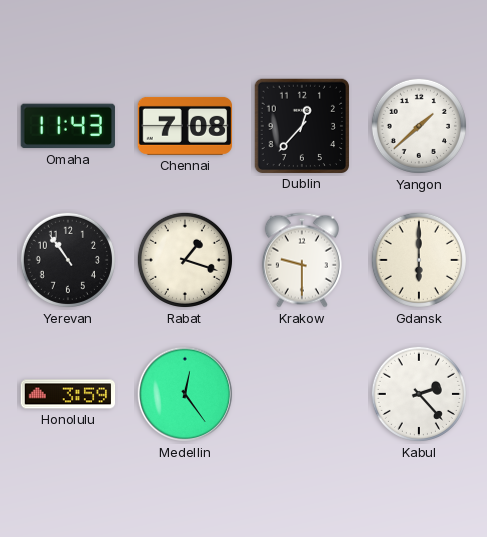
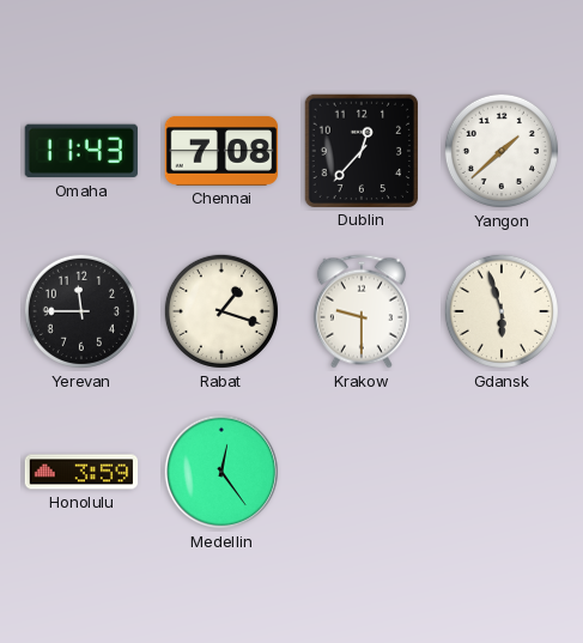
Yerevan: 10:54 -> 11:45 (81, 311)
Gdansk: 6:00 -> 5:57 (502, 311)
Kabul: 2:23 -> none (419, 394)
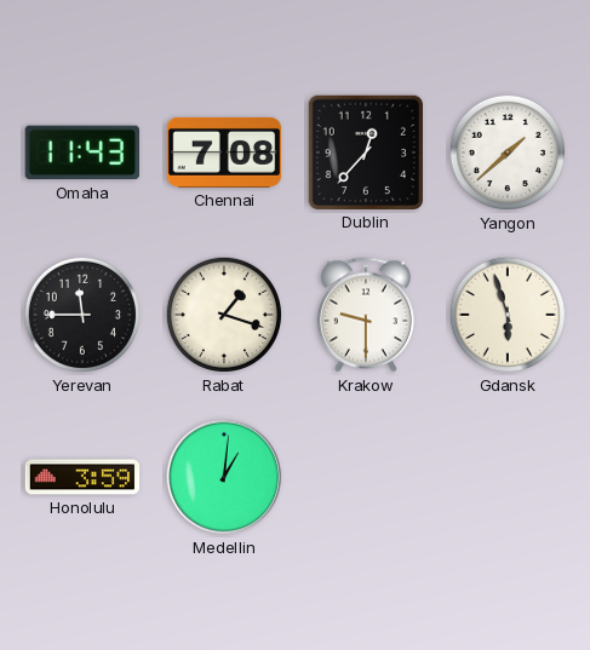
Medellin: 12:24 -> 1:01 (224, 477)
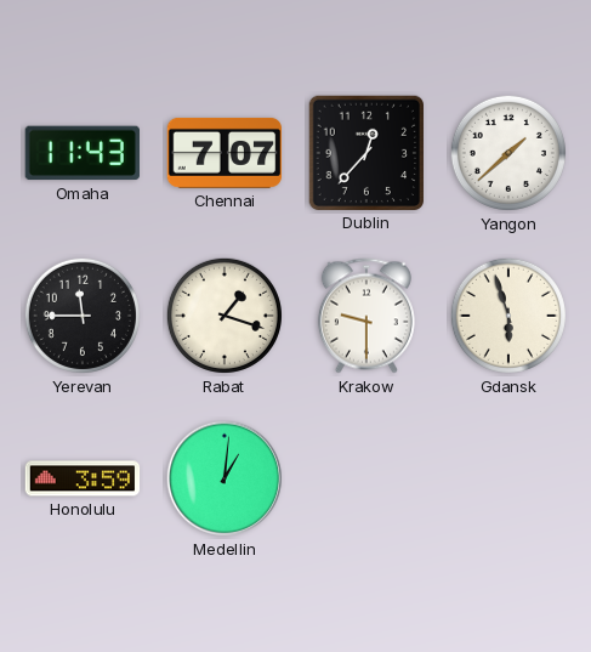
Chennai: 7:08 -> 7:07 (225, 153)
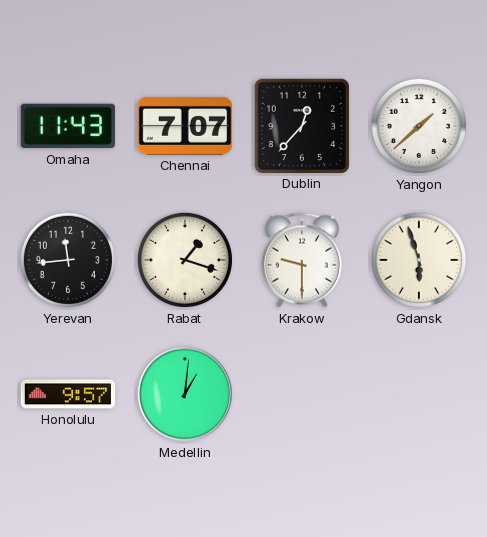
Yerevan: 11:45 -> 11:44 (68, 260)
Honolulu: 3:59 -> 9:57 (68, 394)
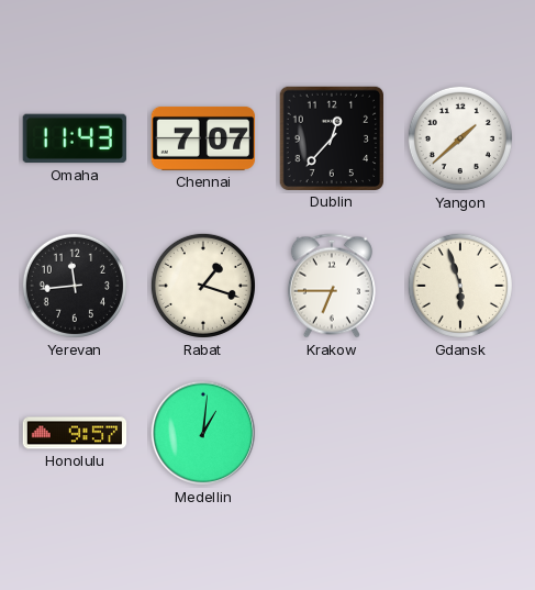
Krakow: 9:30 -> 6:45 (332, 286)
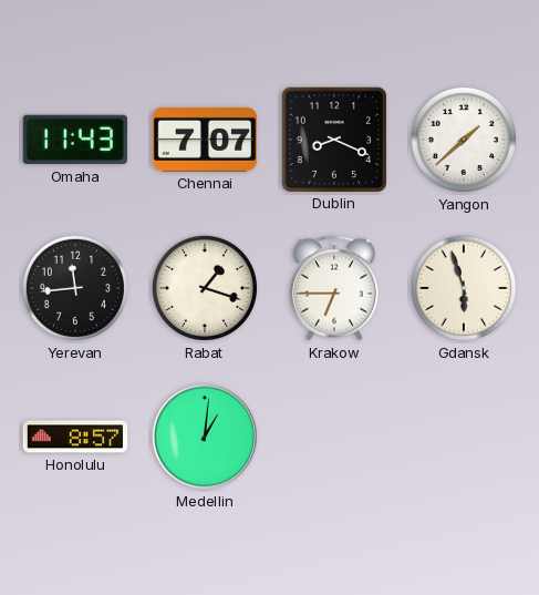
Dublin: 12:37 -> 8:19 (333, 139)
Honolulu: 9:57 -> 8:57 (75, 437)
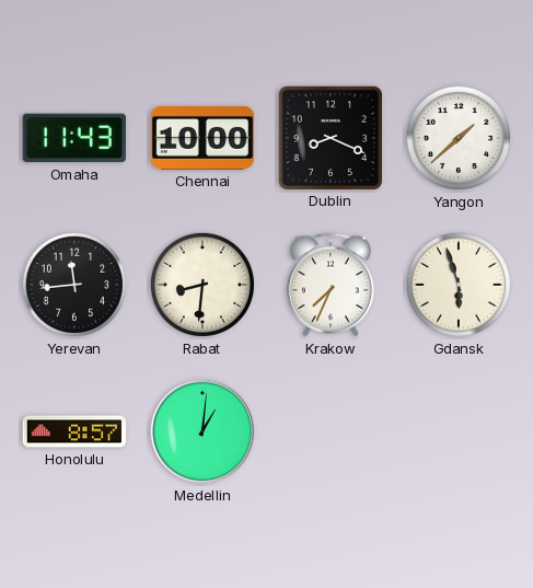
Chennai: 7:07 -> 10:00 (202, 138)
Rabat: 1:18 -> 8:31 (202, 285)
Krakow: 6:45 -> 7:34 (331, 285)
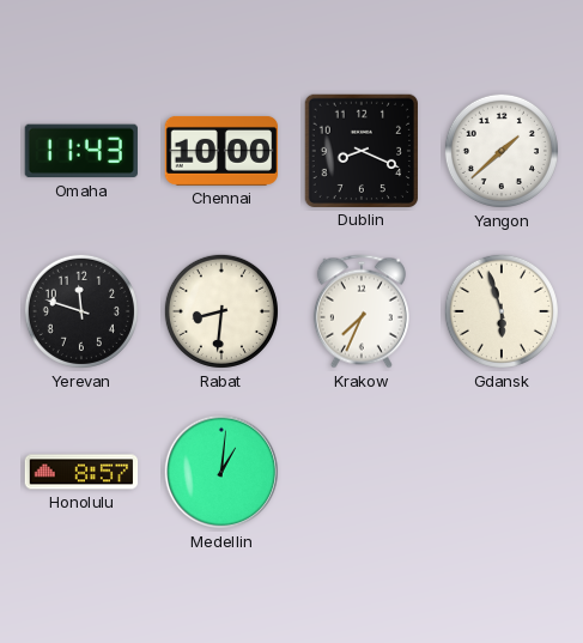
Yerevan: 11:44 -> 11:48 (81, 311)
